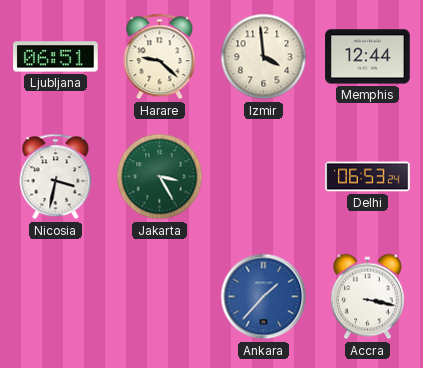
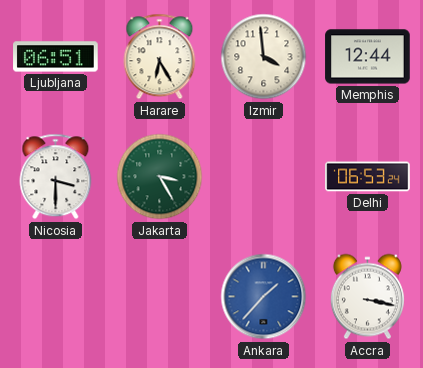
Harare: 9:22 -> 6:25 (160, 57)
Nicosia: 3:32 -> 3:30 (56, 177)
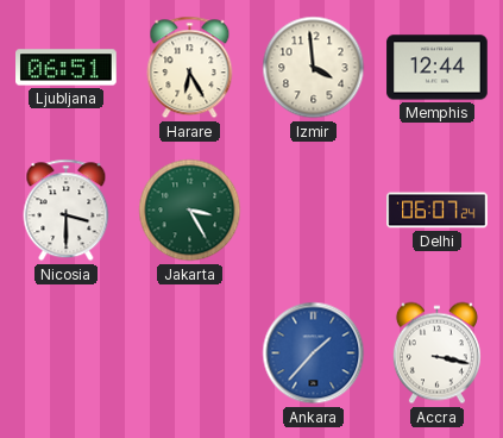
Delhi: 06:53 -> 06:07 (438, 211)
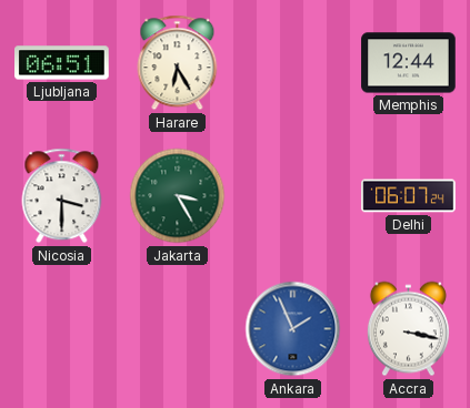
Izmir: 3:59 -> none (314, 68)
Ankara: 1:37 -> 1:56 (293, 329)
